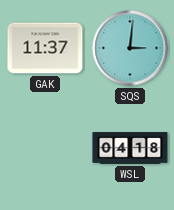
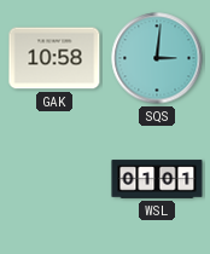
GAK: 11:37 -> 10:58 (54, 58)
WSL: 04:18 -> 01:01 (157, 179)
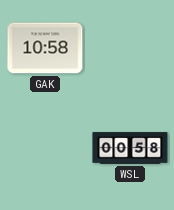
SQS: 3:01 -> none (157, 58)
WSL: 01:01 -> 00:58 (130, 148)
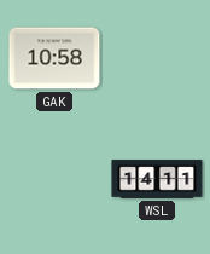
WSL: 00:58 -> 14:11 (157, 179)
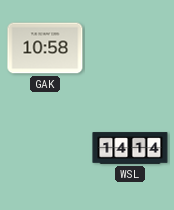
WSL: 14:11 -> 14:14 (130, 148)
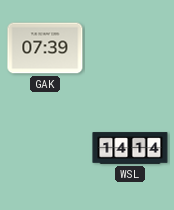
GAK: 10:58 -> 07:39 (45, 48)
